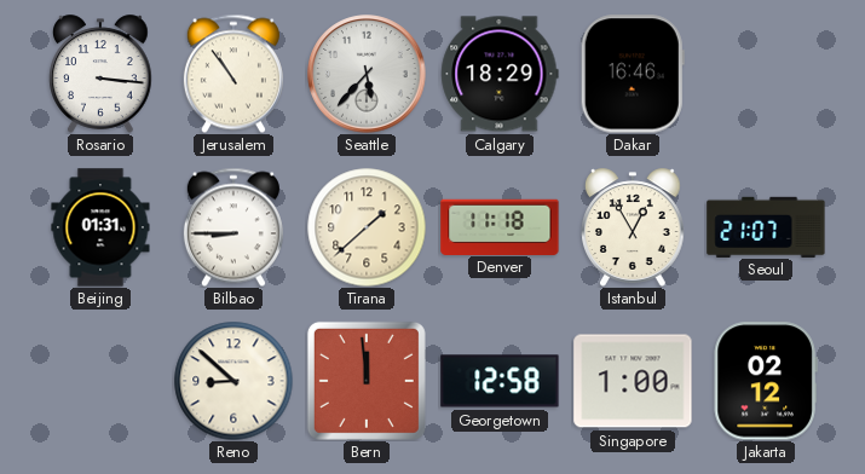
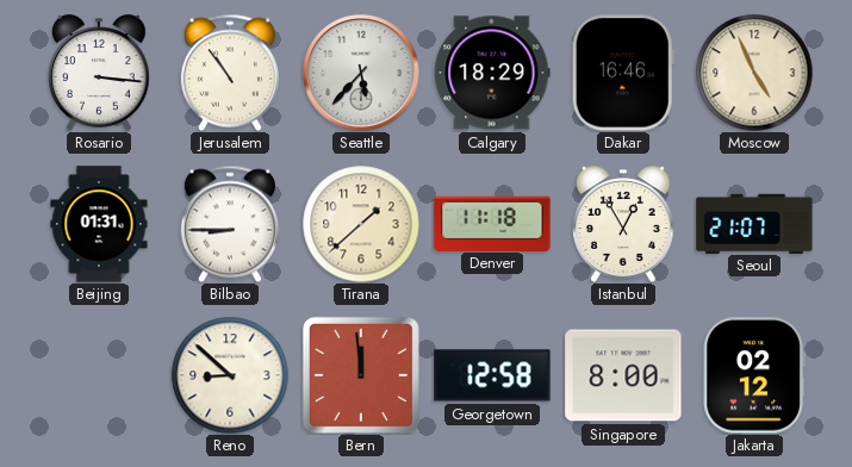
Moscow: none -> 4:56 (754, 73)
Singapore: 1:00 -> 8:00 (623, 375)
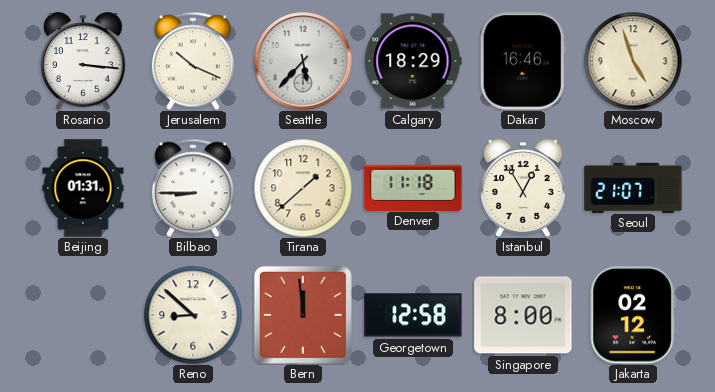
Jerusalem: 10:54 -> 10:19 (193, 61)
Moscow: 4:56 -> 4:57 (633, 61)
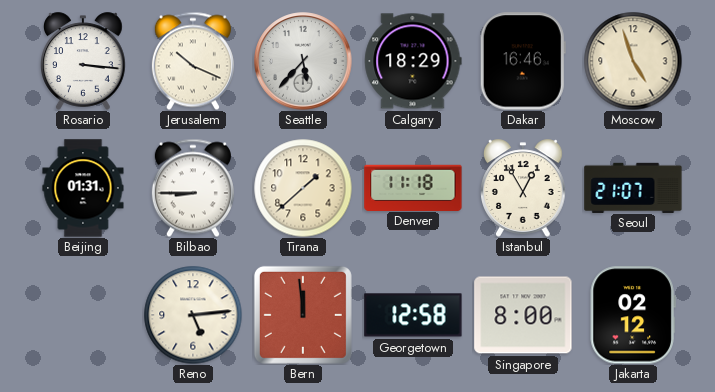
Reno: 8:52 -> 5:14 (193, 315)
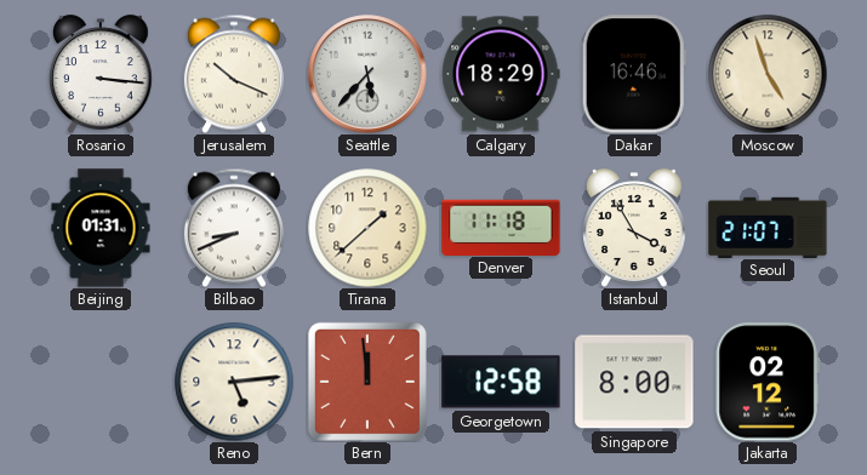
Bilbao: 8:45 -> 8:41 (234, 228)
Istanbul: 12:55 -> 3:55 (634, 228)
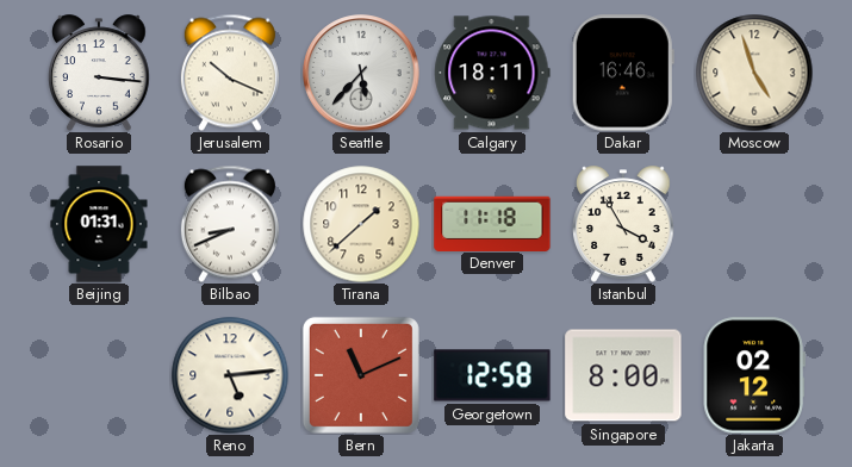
Calgary: 18:29 -> 18:11 (492, 73)
Seoul: 21:07 -> none (768, 227)
Bern: 11:59 -> 11:11 (361, 375)
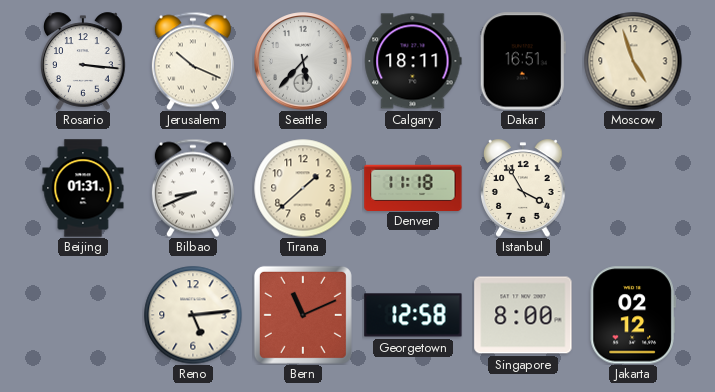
Dakar: 16:46 -> 16:51 (523, 61)
